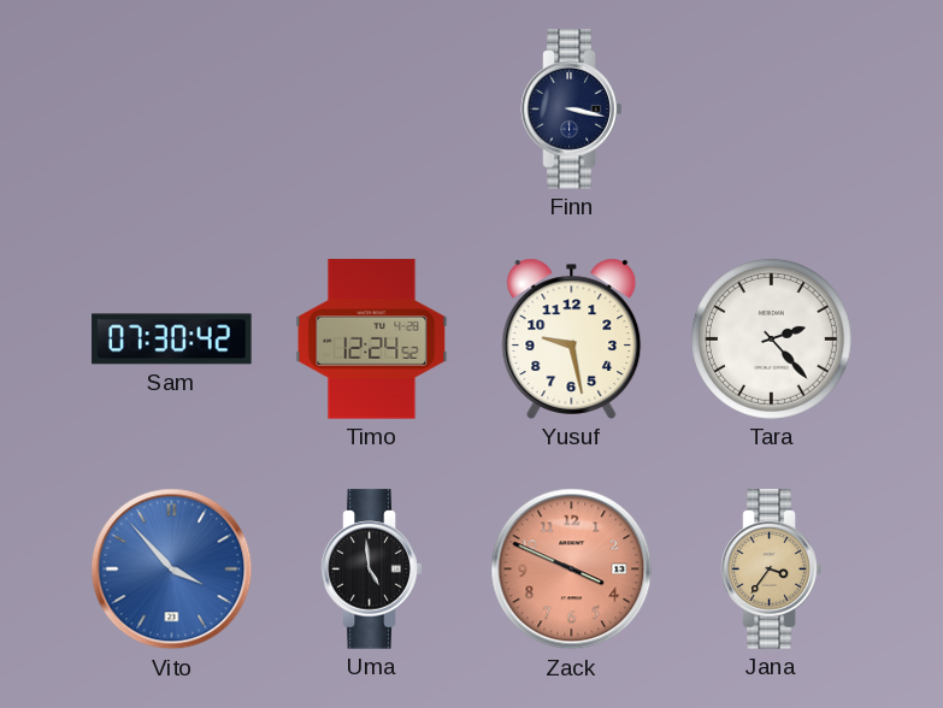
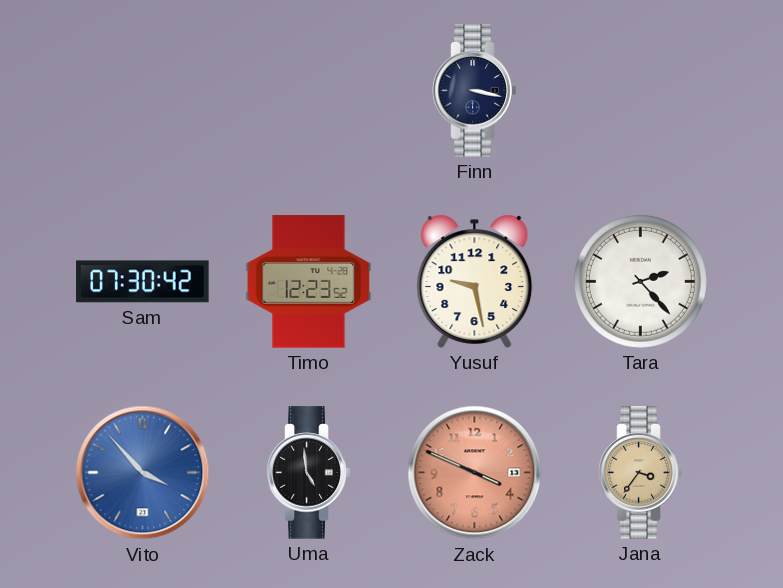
Timo: 12:24 -> 12:23 (309, 282)
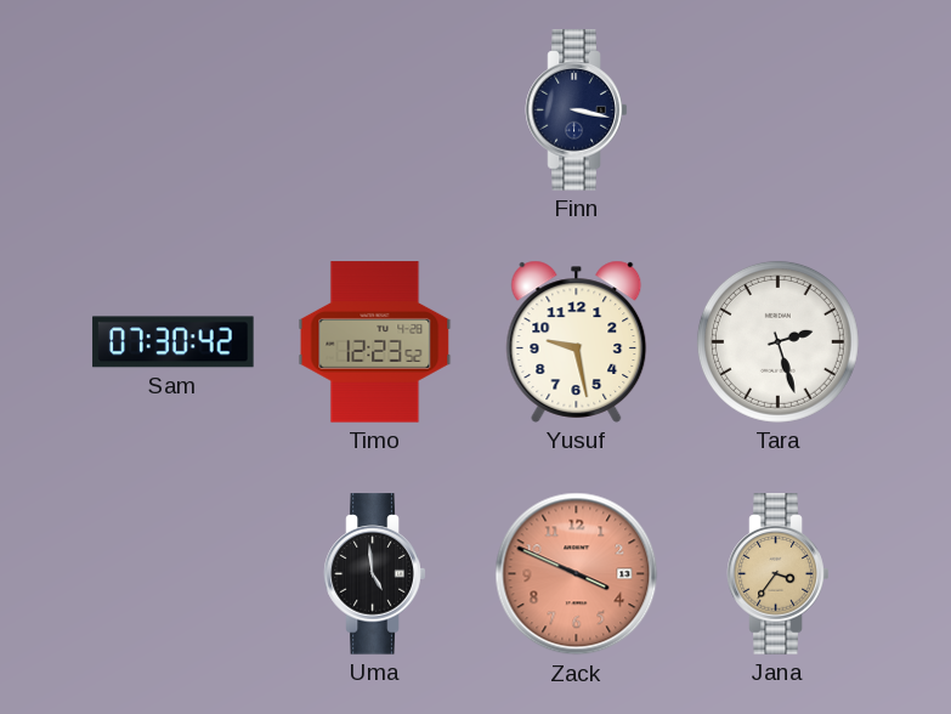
Tara: 2:23 -> 2:27 (777, 341)
Vito: 3:53 -> none (143, 473)
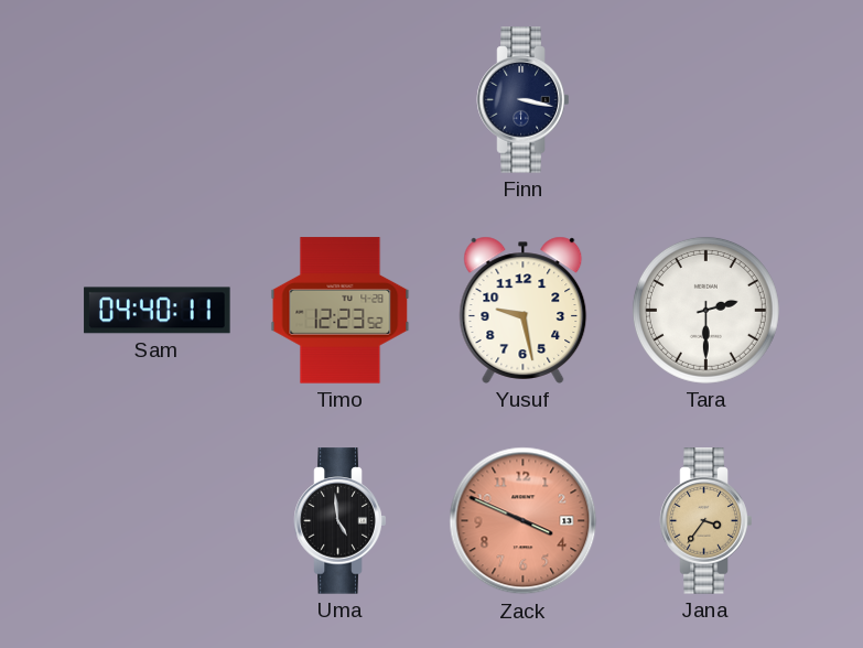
Sam: 07:30 -> 04:40 (158, 311)
Tara: 2:27 -> 2:30 (705, 310)
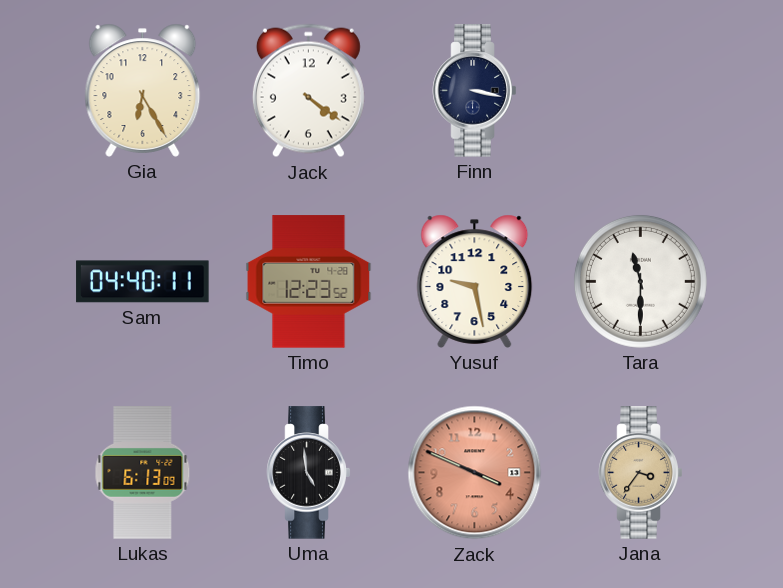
Gia: none -> 6:25 (143, 90)
Jack: none -> 4:21 (308, 91)
Tara: 2:30 -> 11:30 (640, 281)
Lukas: none -> 6:13 (143, 473)
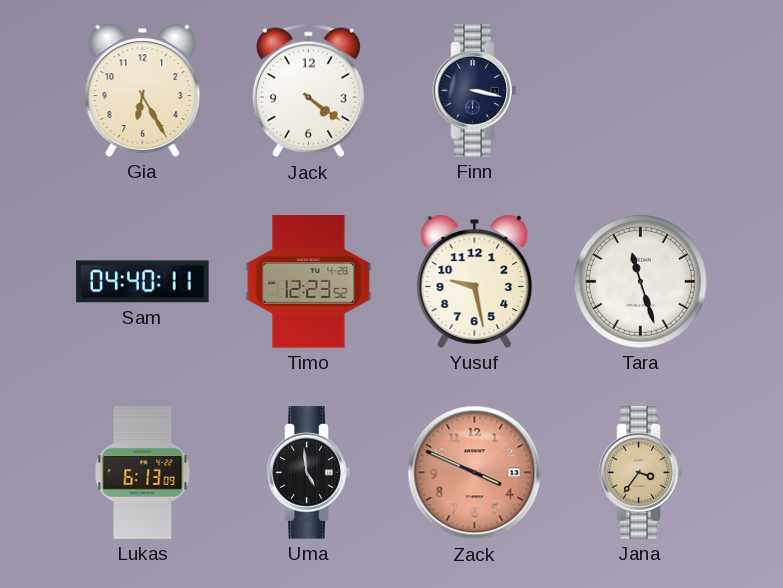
Tara: 11:30 -> 11:27 (640, 281)
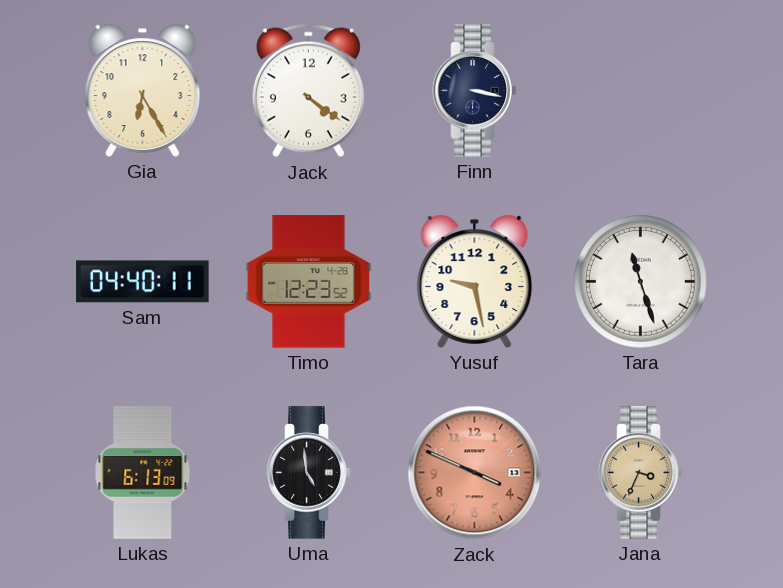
Jana: 3:36 -> 3:34 (641, 473)
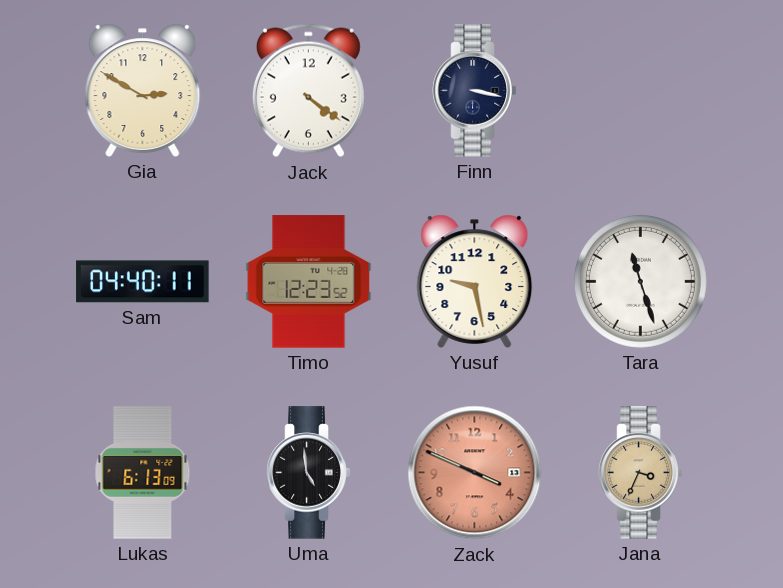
Gia: 6:25 -> 2:50 (143, 90)
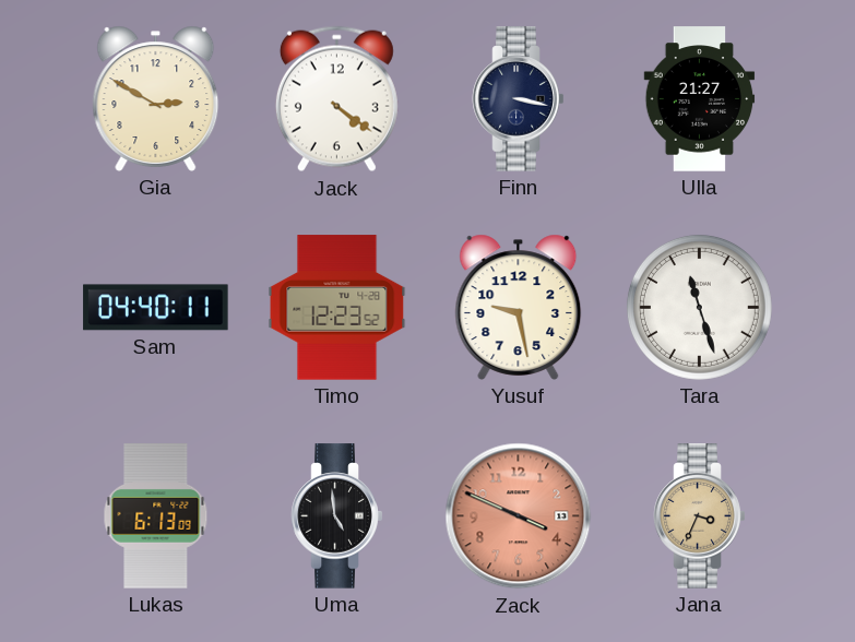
Ulla: none -> 21:27 (700, 99)
